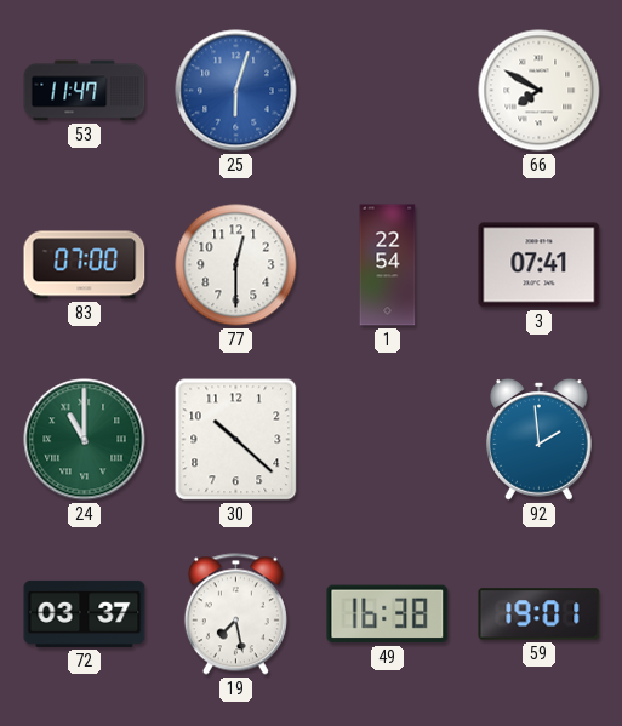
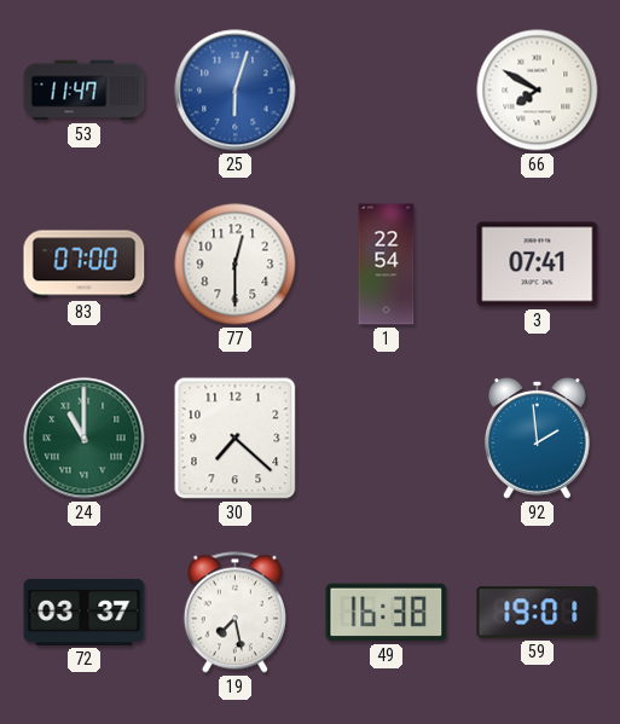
30: 10:22 -> 7:22 (236, 439)
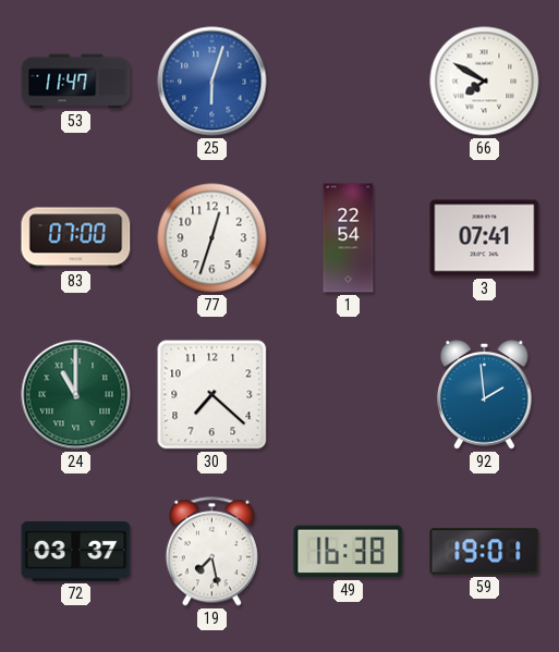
77: 12:30 -> 12:33 (212, 238)
